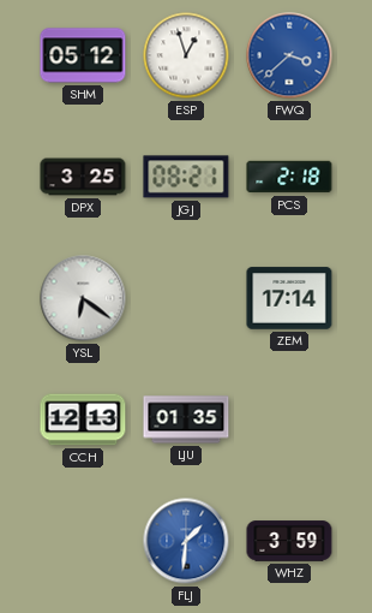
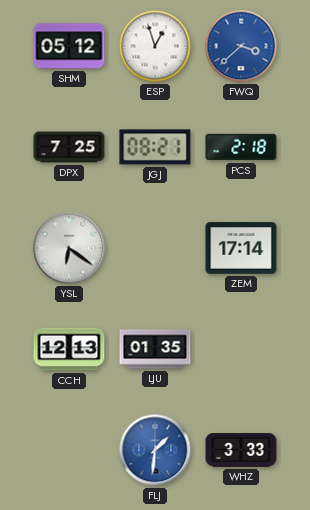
DPX: 3:25 -> 7:25 (69, 147)
WHZ: 3:59 -> 3:33 (241, 450)
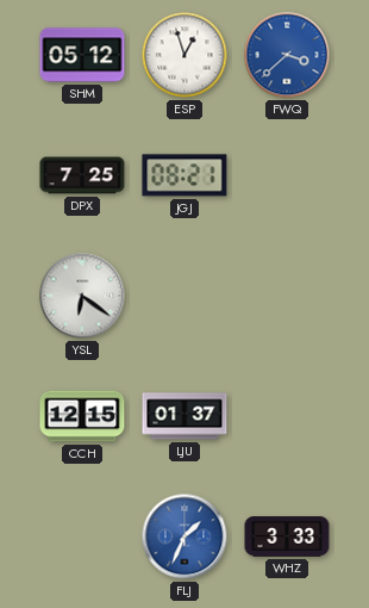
PCS: 2:18 -> none (241, 147)
ZEM: 17:14 -> none (241, 248)
CCH: 12:13 -> 12:15 (82, 416)
LJU: 01:35 -> 01:37 (185, 416)
FLJ: 1:31 -> 1:34 (185, 536)
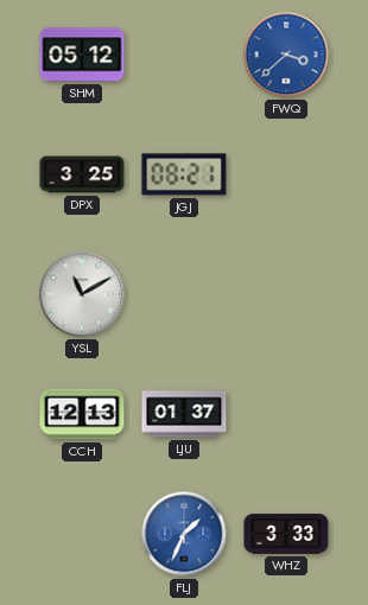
ESP: 12:57 -> none (185, 55)
DPX: 7:25 -> 3:25 (82, 174)
YSL: 6:21 -> 11:10 (82, 294)
CCH: 12:15 -> 12:13 (82, 414)
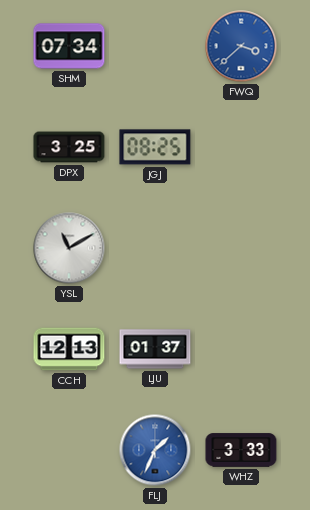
SHM: 05:12 -> 07:34 (69, 46)
JGJ: 08:21 -> 08:25 (155, 147)
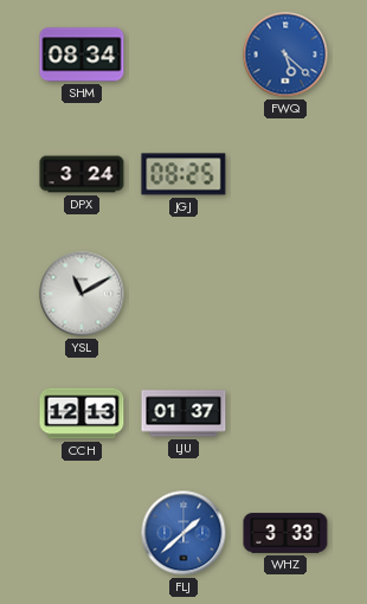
SHM: 07:34 -> 08:34 (82, 54)
FWQ: 3:38 -> 5:22 (285, 54)
DPX: 3:25 -> 3:24 (82, 174)
FLJ: 1:34 -> 1:38 (183, 533)
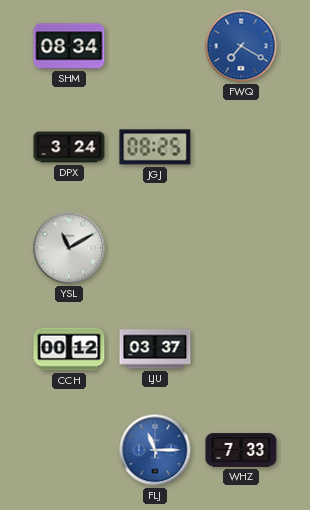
FWQ: 5:22 -> 7:20 (241, 46)
CCH: 12:13 -> 00:12 (69, 349)
LJU: 01:37 -> 03:37 (155, 349)
FLJ: 1:38 -> 11:15 (155, 450)
WHZ: 3:33 -> 7:33 (241, 450)
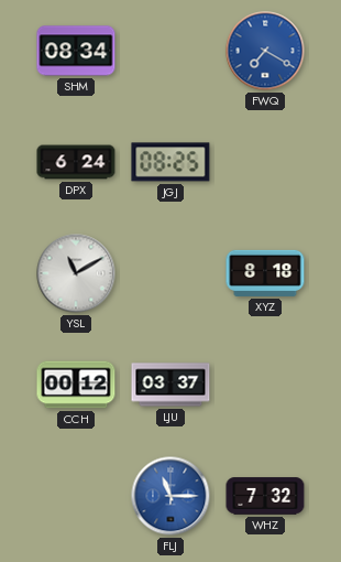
DPX: 3:24 -> 6:24 (76, 162)
XYZ: none -> 8:18 (265, 273)
WHZ: 7:33 -> 7:32 (265, 496)
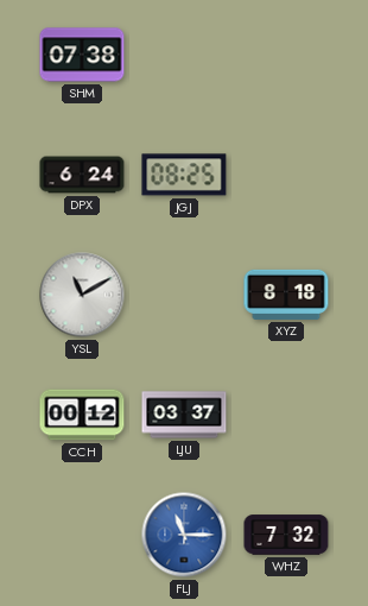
SHM: 08:34 -> 07:38 (82, 55)
FWQ: 7:20 -> none (265, 51)
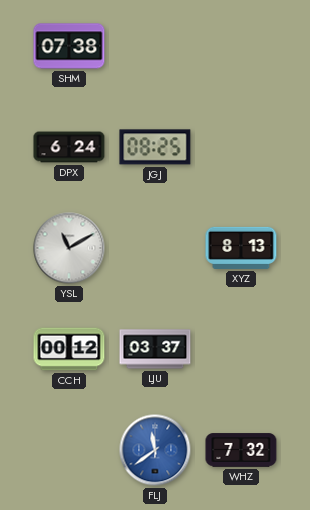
XYZ: 8:18 -> 8:13 (241, 248)
FLJ: 11:15 -> 11:39 (155, 450)
